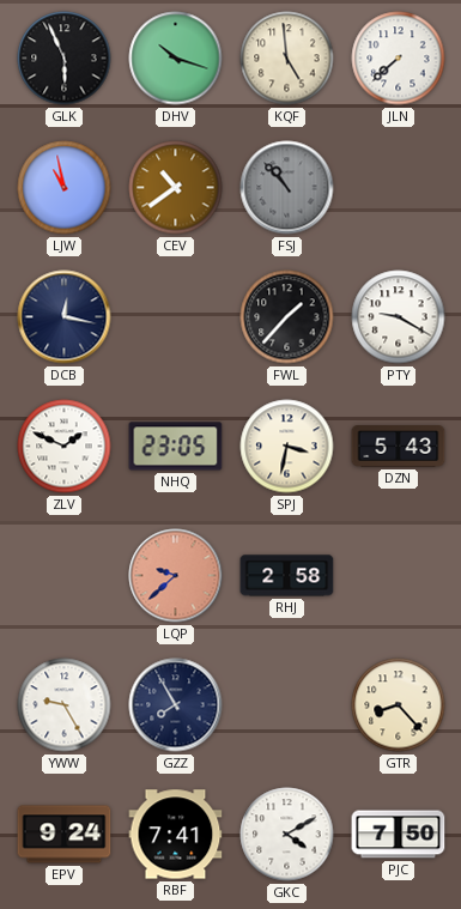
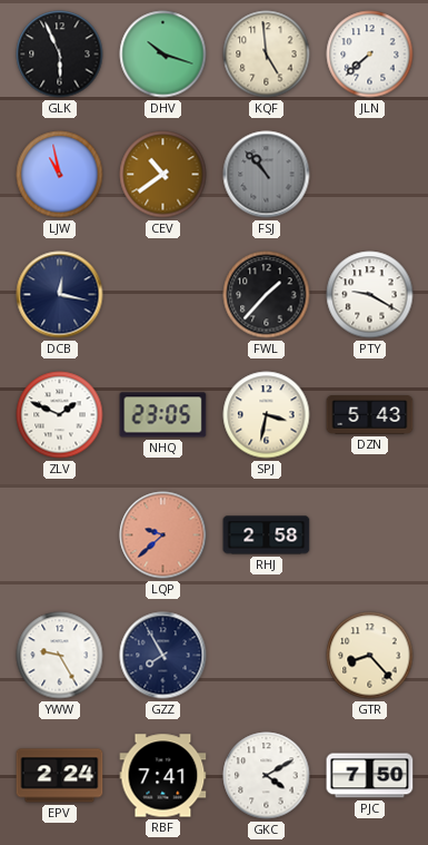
EPV: 9:24 -> 2:24 (60, 776)
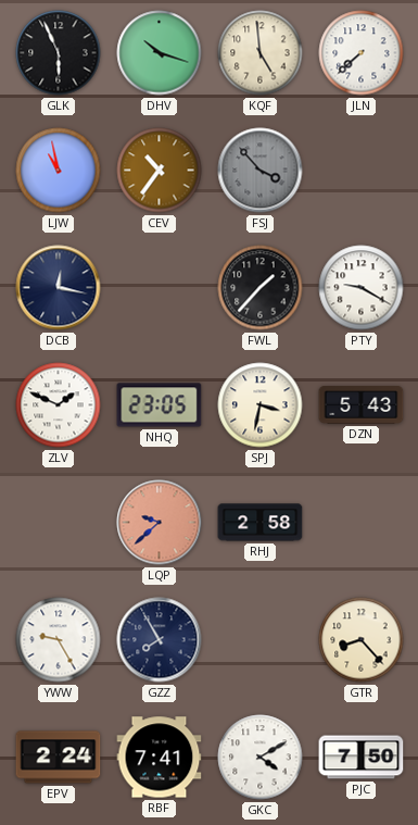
CEV: 10:39 -> 10:36 (160, 171)
FSJ: 10:53 -> 3:53 (261, 171)
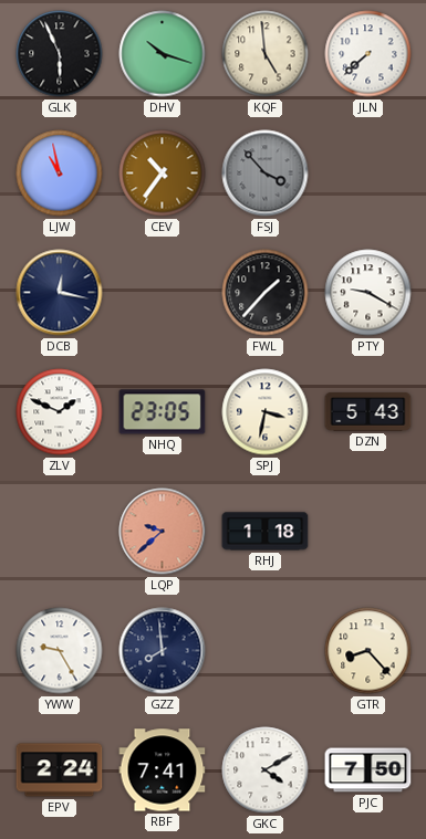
RHJ: 2:58 -> 1:18 (266, 532)
GZZ: 7:55 -> 7:59 (163, 651)
